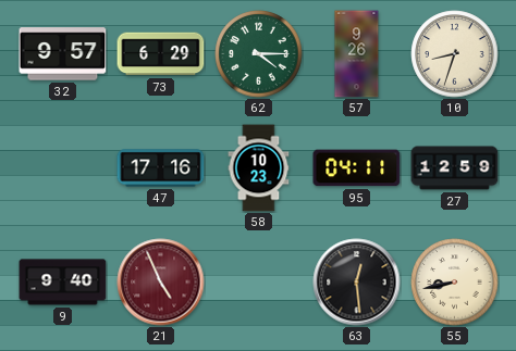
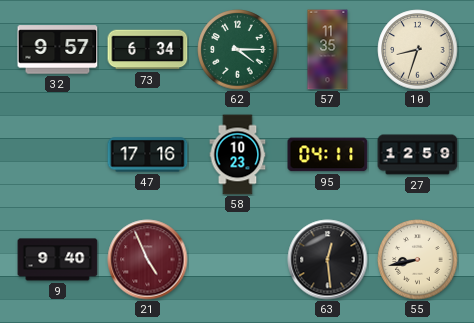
73: 6:29 -> 6:34 (148, 50)
57: 9:26 -> 11:35 (328, 50)
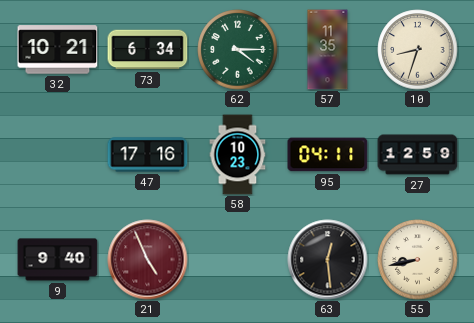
32: 9:57 -> 10:21 (58, 50)
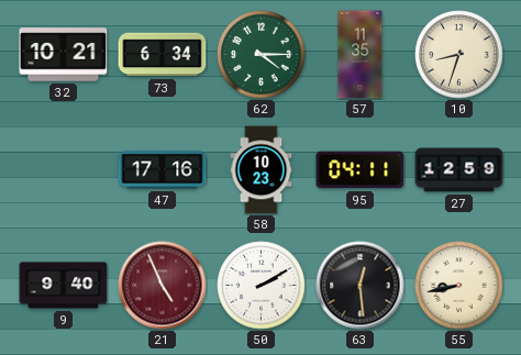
50: none -> 2:10 (262, 286)
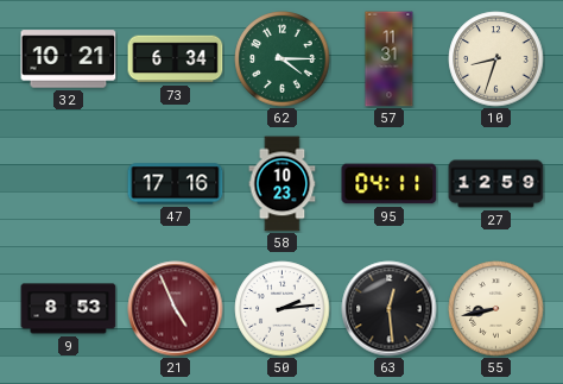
57: 11:35 -> 11:31 (390, 59)
9: 9:40 -> 8:53 (69, 309)
50: 2:10 -> 2:14 (283, 309)
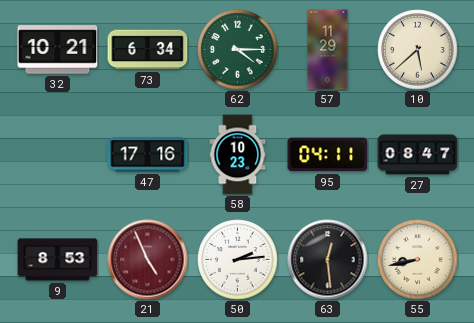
57: 11:31 -> 11:29 (328, 50)
10: 8:33 -> 5:38 (418, 50)
27: 12:59 -> 08:47 (418, 155)
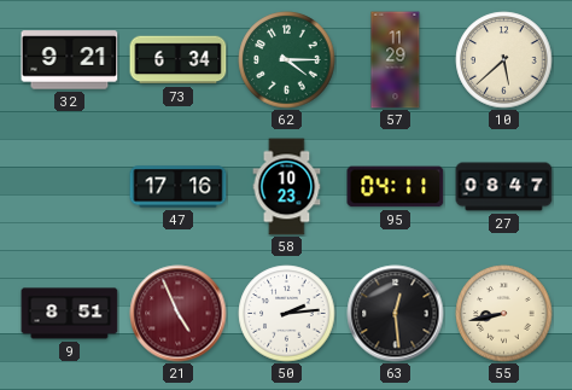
32: 10:21 -> 9:21 (70, 60)
9: 8:53 -> 8:51 (70, 314)
